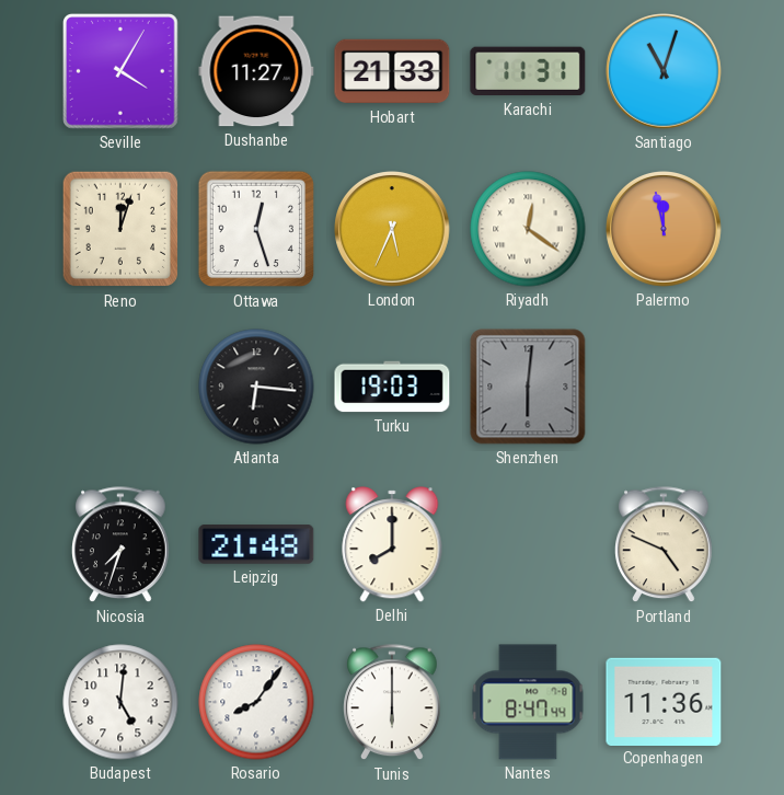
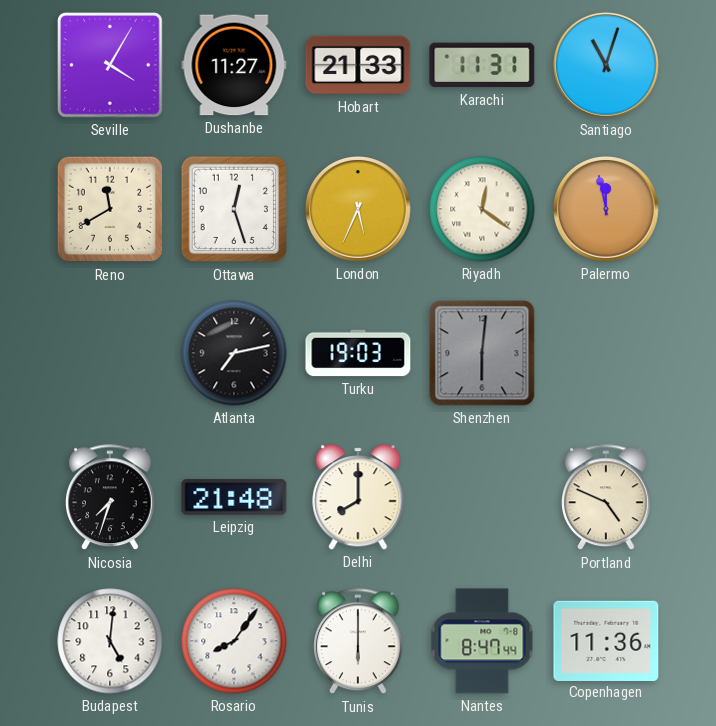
Reno: 12:03 -> 11:40 (110, 209)
Atlanta: 6:16 -> 7:13 (234, 353)
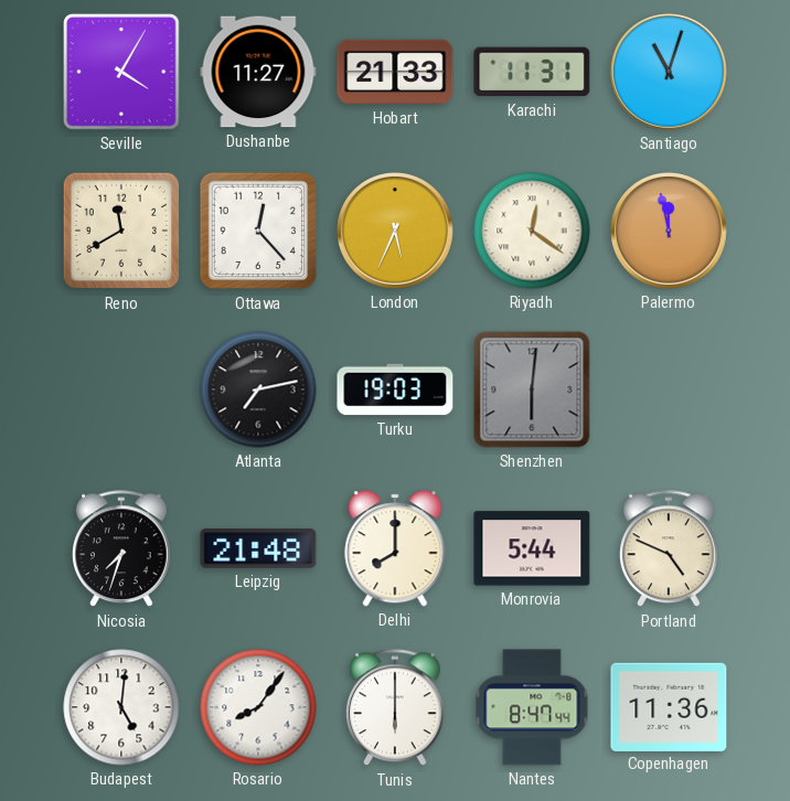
Ottawa: 12:27 -> 12:23 (258, 231)
Monrovia: none -> 5:44 (532, 548)
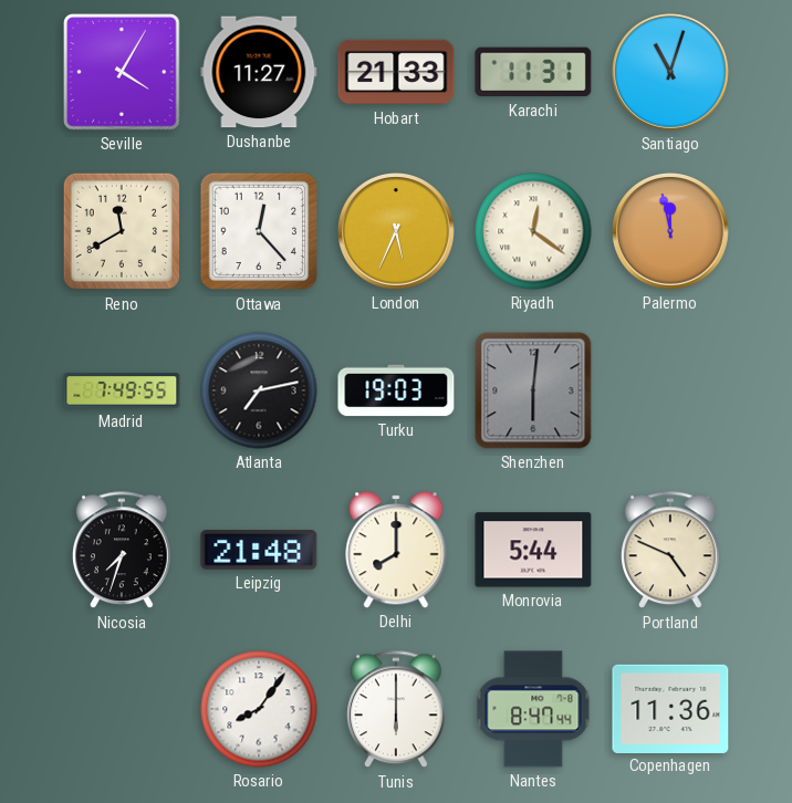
Madrid: none -> 7:49 (122, 390)
Budapest: 5:01 -> none (121, 707)
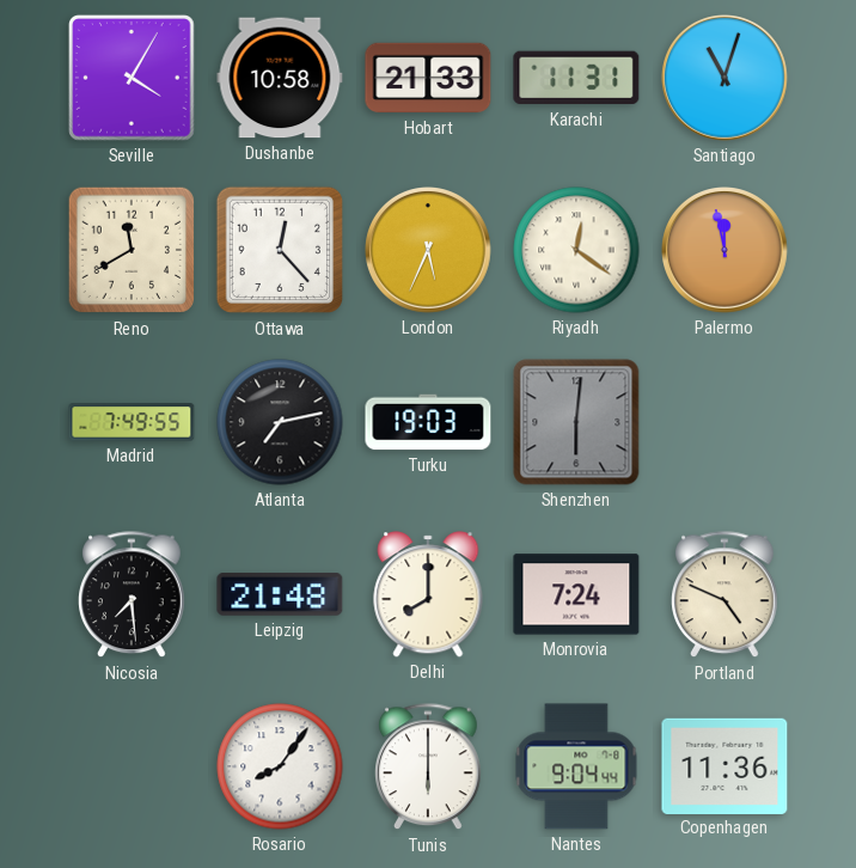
Dushanbe: 11:27 -> 10:58 (280, 78)
Nicosia: 7:33 -> 7:29 (133, 595)
Monrovia: 5:44 -> 7:24 (576, 594)
Nantes: 8:47 -> 9:04 (576, 766)
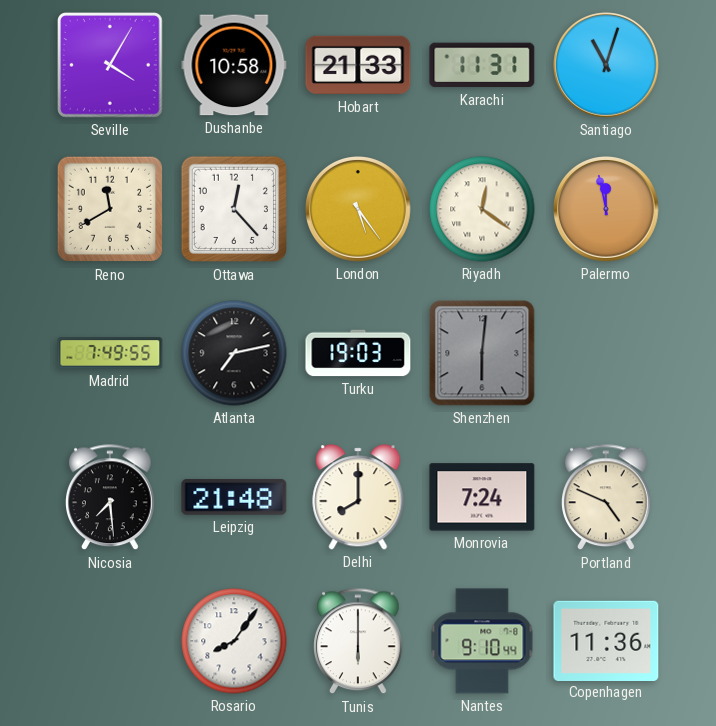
London: 5:34 -> 5:24 (359, 210)
Nantes: 9:04 -> 9:10 (482, 641)
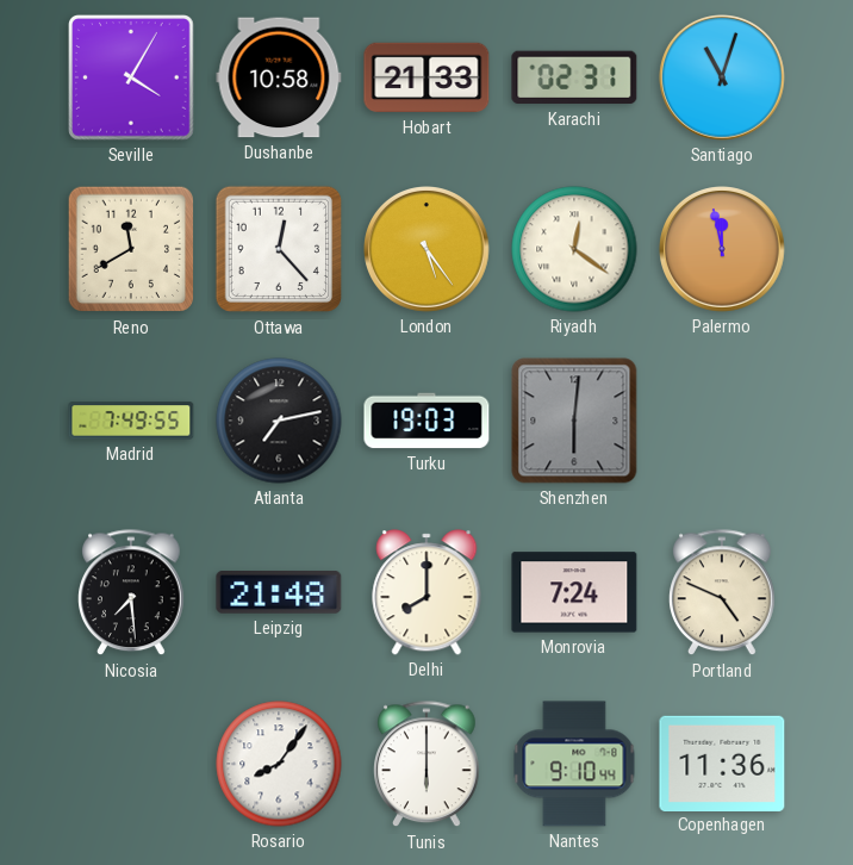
Karachi: 11:31 -> 02:31 (574, 77)
